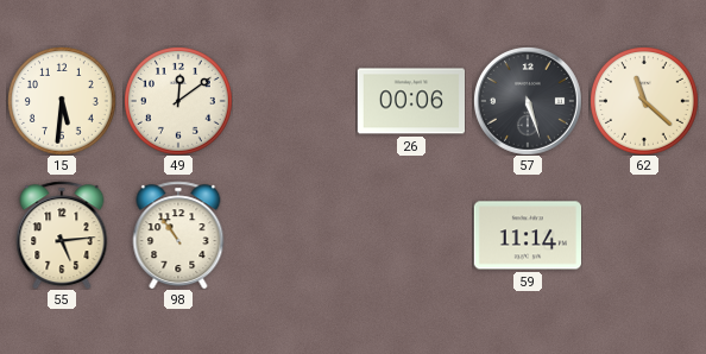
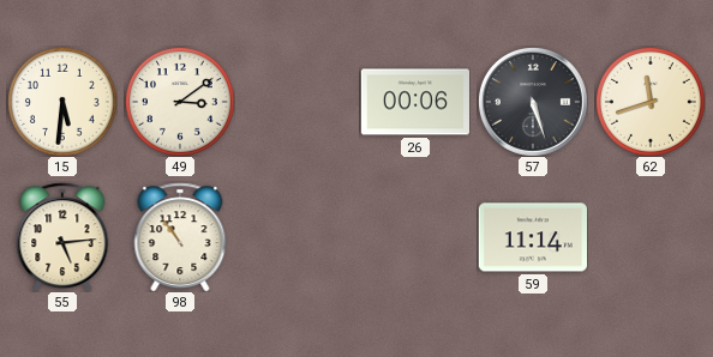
49: 12:09 -> 3:09 (180, 102)
62: 11:22 -> 11:42 (651, 102)
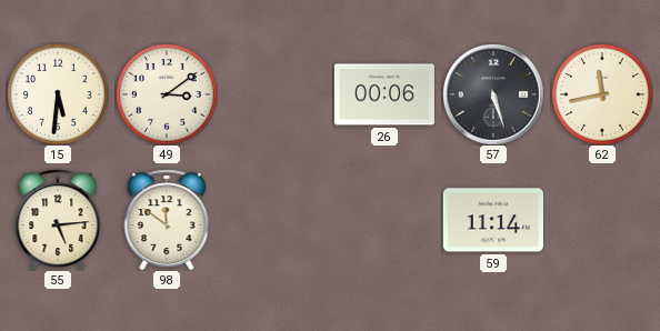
62: 11:42 -> 11:43 (602, 94)
98: 10:54 -> 11:51 (167, 220)
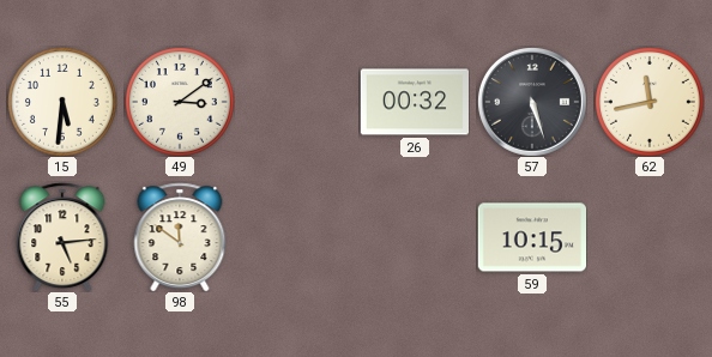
26: 00:06 -> 00:32 (414, 102)
59: 11:14 -> 10:15 (531, 237)
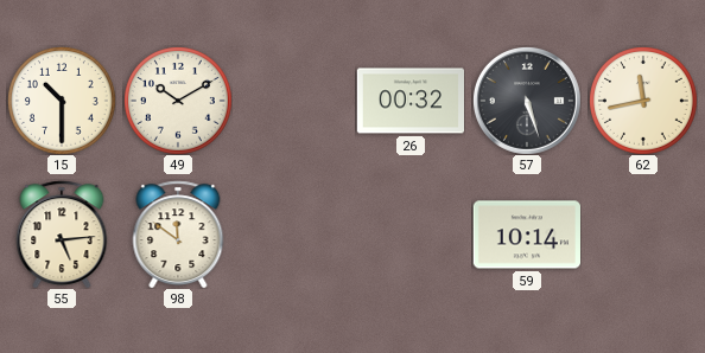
15: 5:31 -> 10:30 (62, 101)
49: 3:09 -> 10:10 (178, 101)
59: 10:15 -> 10:14 (526, 235)
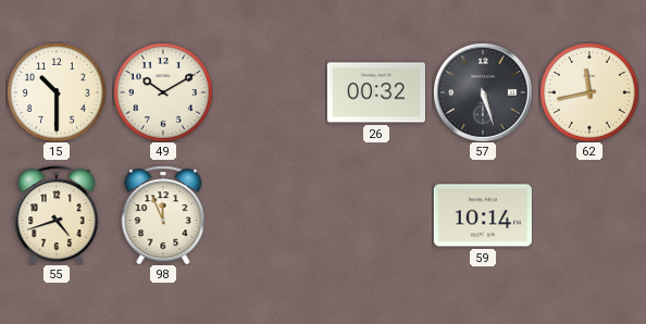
55: 5:14 -> 4:42 (57, 215)
98: 11:51 -> 11:56 (163, 215)
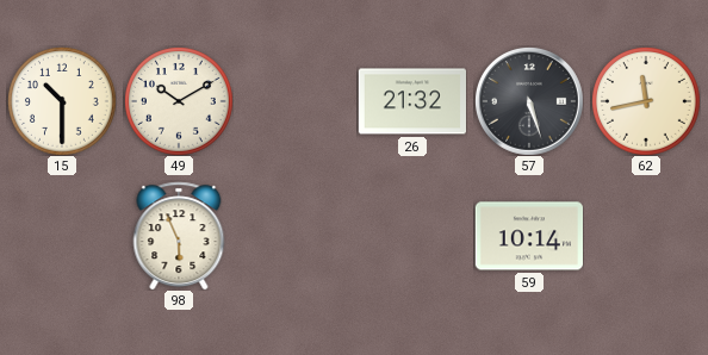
26: 00:32 -> 21:32 (411, 101)
55: 4:42 -> none (57, 215)
98: 11:56 -> 5:56 (179, 236)
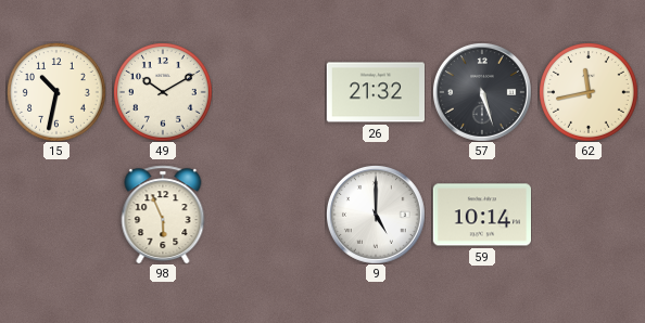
15: 10:30 -> 10:32 (56, 92)
9: none -> 5:00 (376, 215)
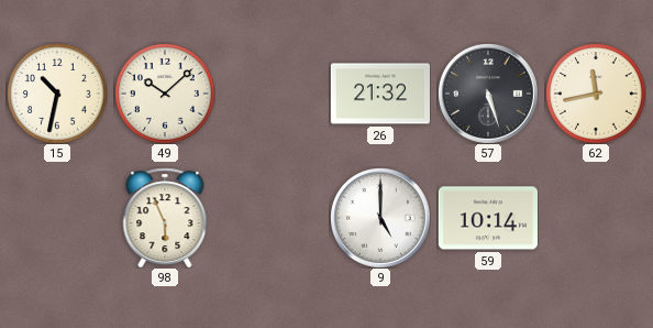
49: 10:10 -> 10:08 (165, 94)
